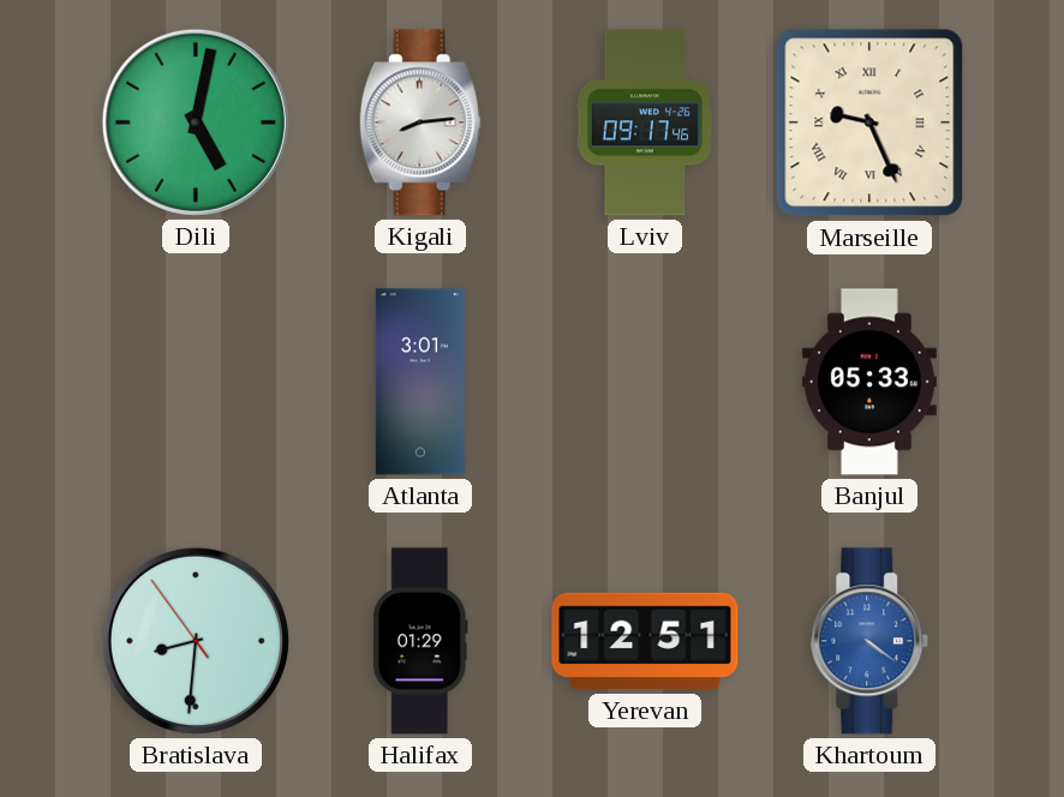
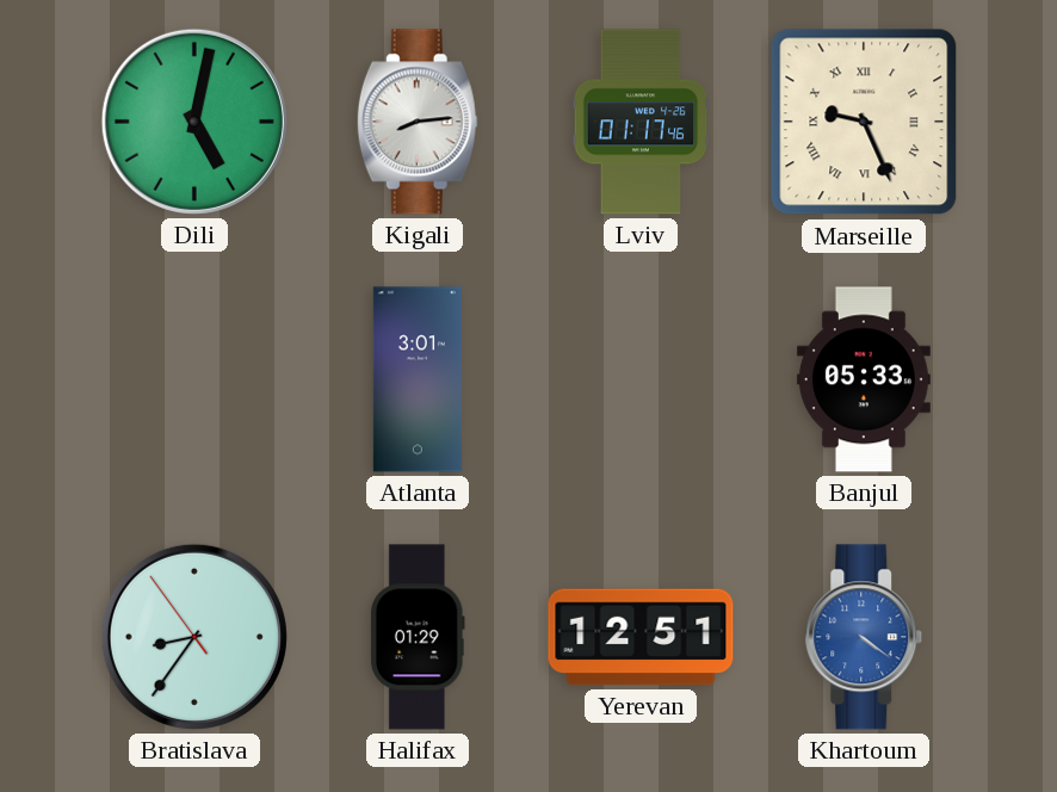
Lviv: 09:17 -> 01:17 (641, 122)
Bratislava: 8:30 -> 8:35 (194, 637)
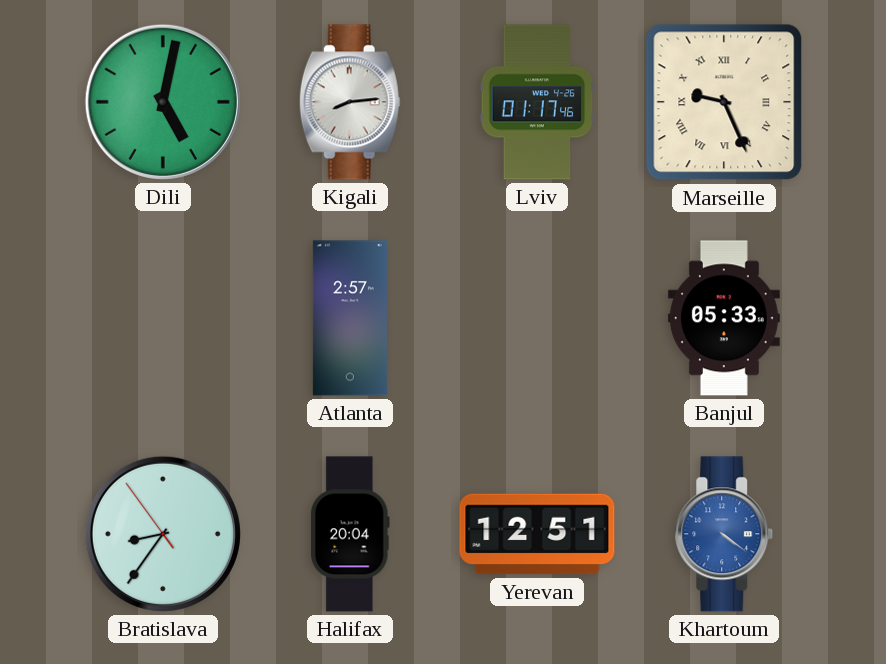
Atlanta: 3:01 -> 2:57 (350, 318)
Halifax: 01:29 -> 20:04 (350, 534)
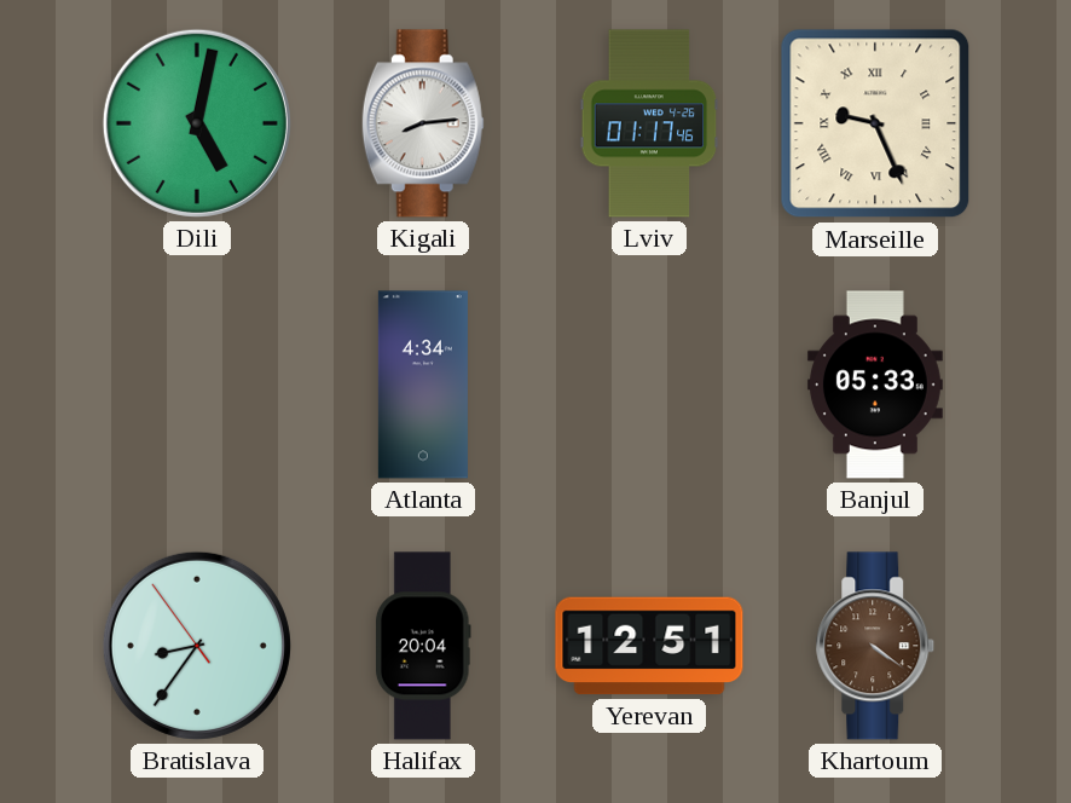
Atlanta: 2:57 -> 4:34 (423, 385)
Khartoum dial: blue -> brown (875, 646)
